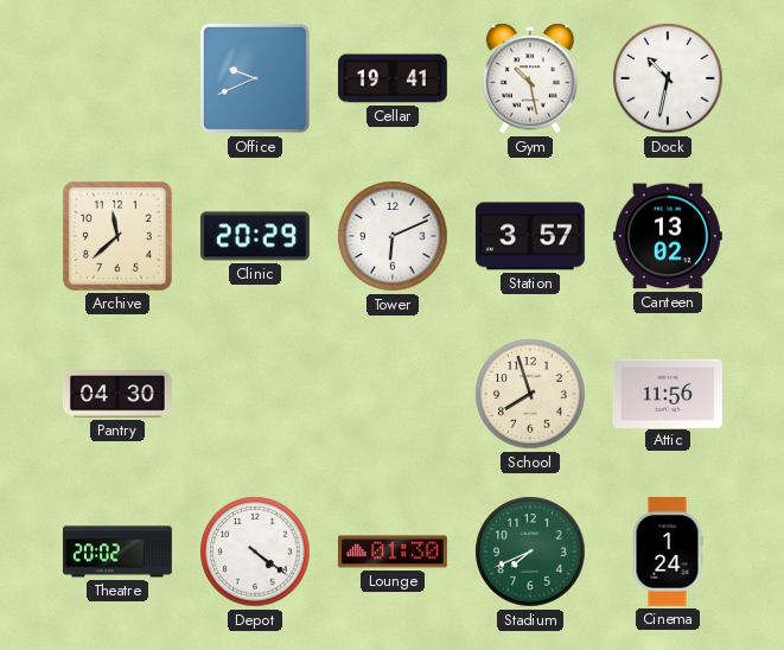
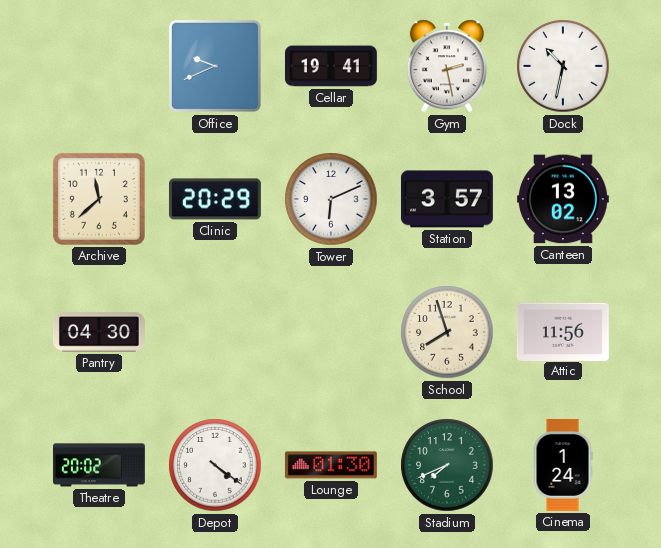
Gym: 10:28 -> 2:28 (446, 66)
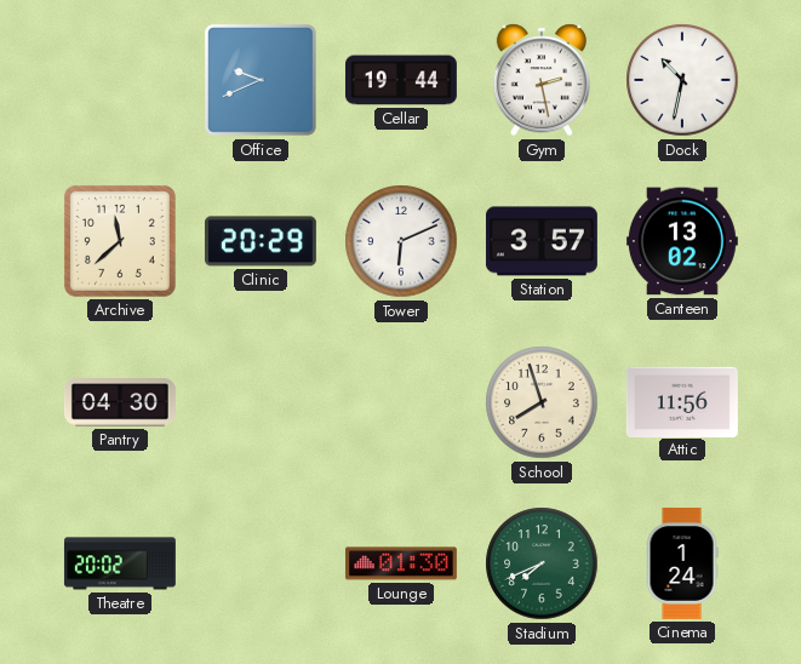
Cellar: 19:41 -> 19:44 (401, 80)
Depot: 4:21 -> none (215, 465)
